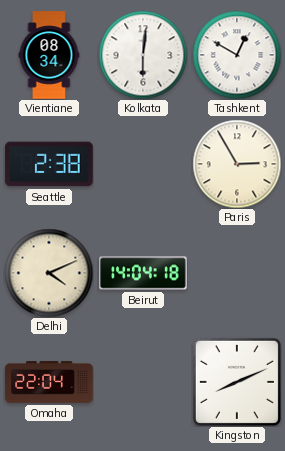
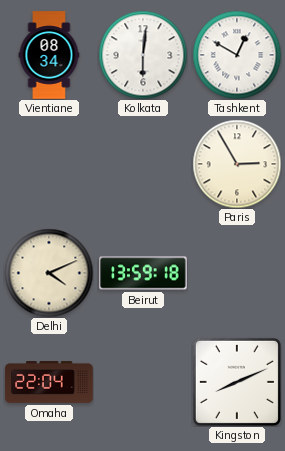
Seattle: 2:38 -> none (49, 164)
Beirut: 14:04 -> 13:59 (143, 273)
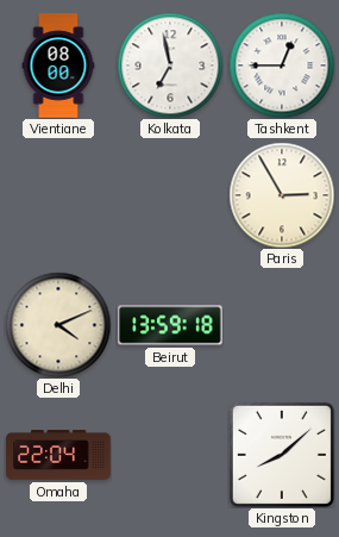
Vientiane: 08:34 -> 08:00 (58, 65)
Kolkata: 6:01 -> 6:58 (170, 65)
Tashkent: 12:50 -> 12:45 (282, 65)
Kingston: 8:11 -> 8:08 (282, 455)
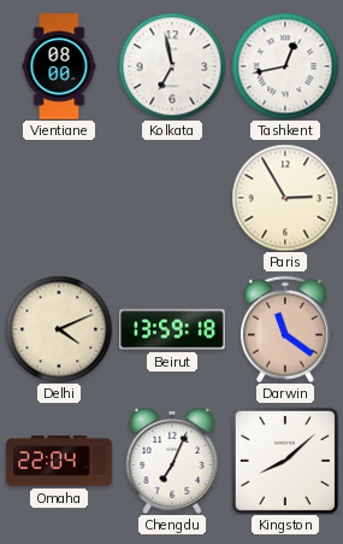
Tashkent: 12:45 -> 12:43 (285, 66)
Darwin: none -> 11:21 (286, 329)
Chengdu: none -> 7:04 (172, 461)
